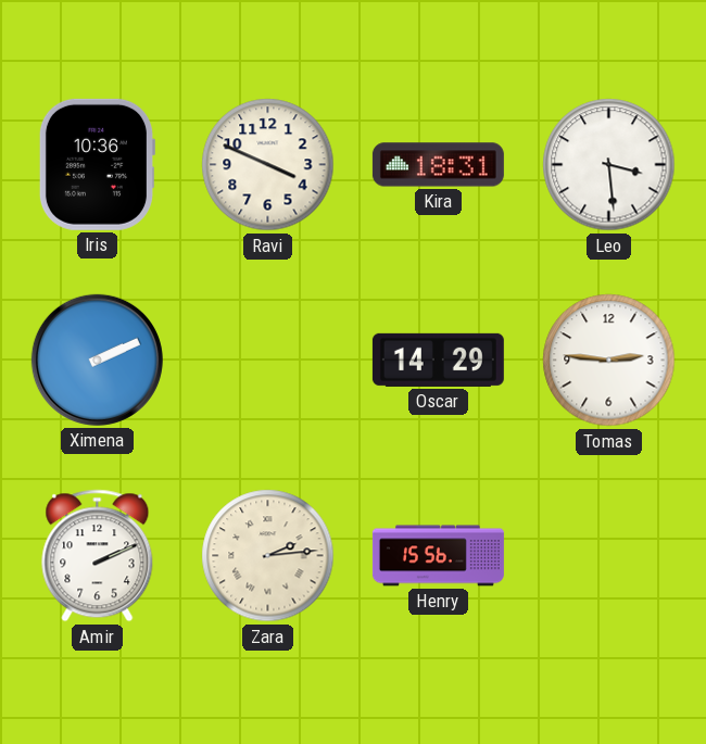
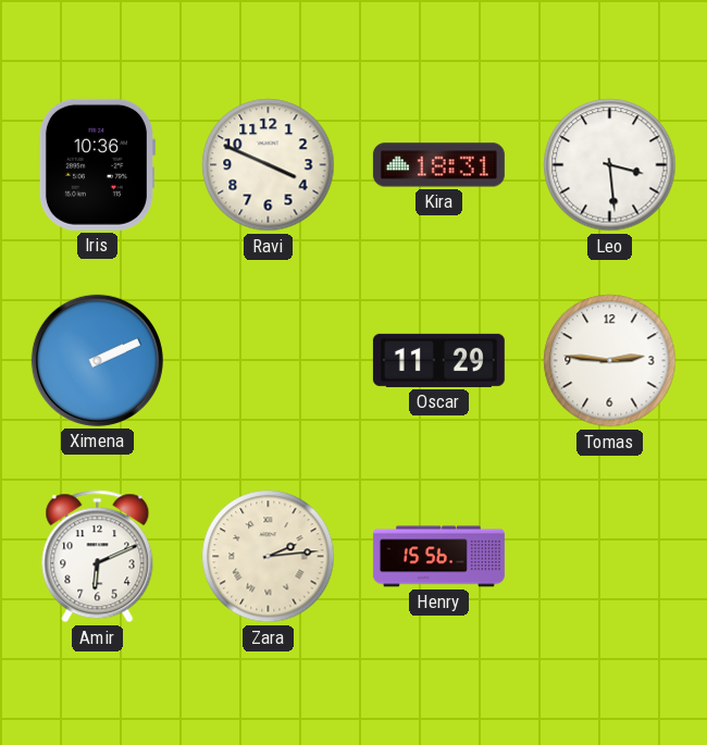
Oscar: 14:29 -> 11:29 (438, 360)
Amir: 2:11 -> 6:11 (98, 557)
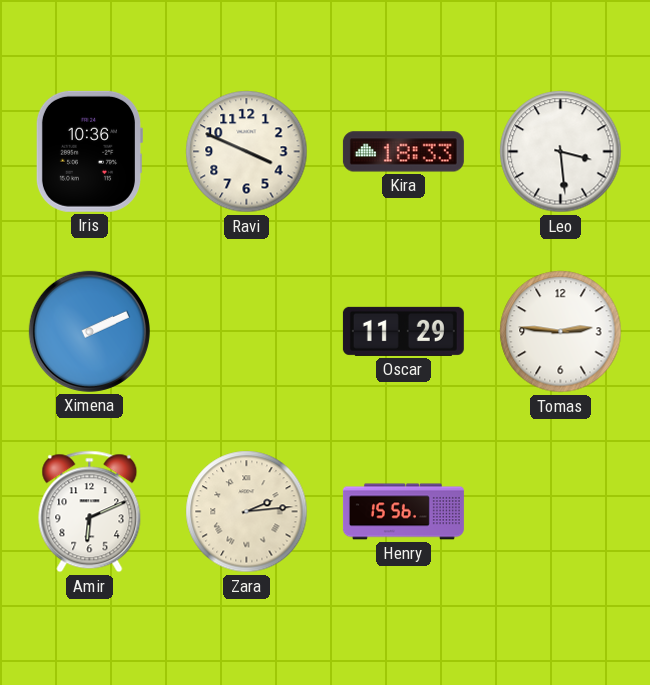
Kira: 18:31 -> 18:33 (403, 152)
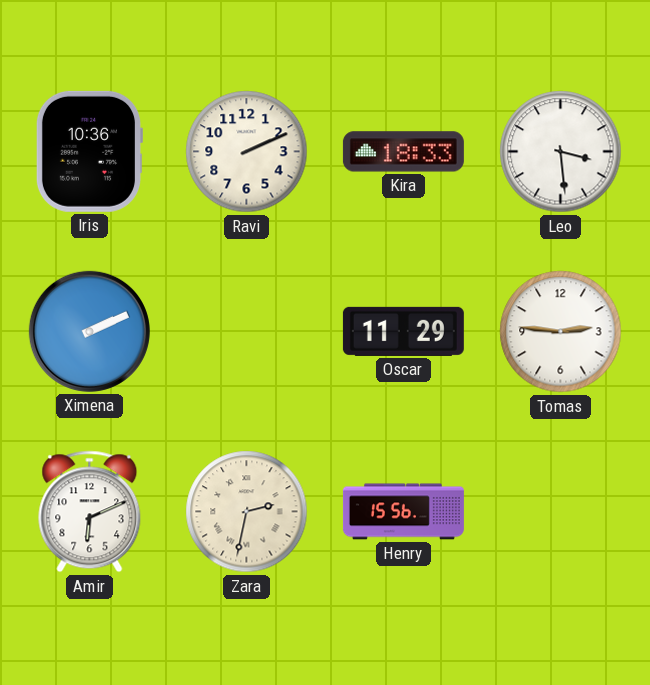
Ravi: 3:49 -> 2:11 (247, 152)
Zara: 2:14 -> 2:32 (247, 512)
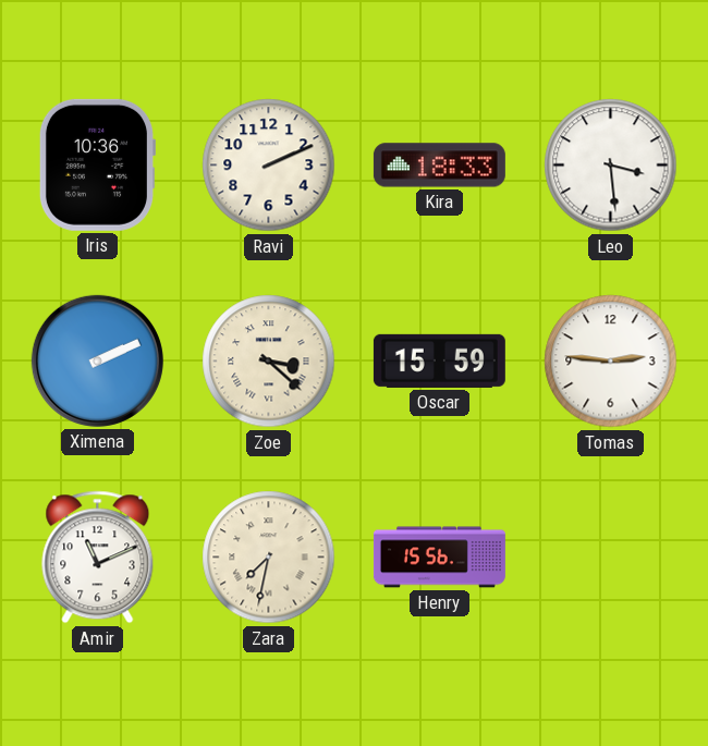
Zoe: none -> 3:22 (269, 362)
Oscar: 11:29 -> 15:59 (439, 360)
Amir: 6:11 -> 11:11 (98, 558)
Zara: 2:32 -> 7:32 (269, 558)
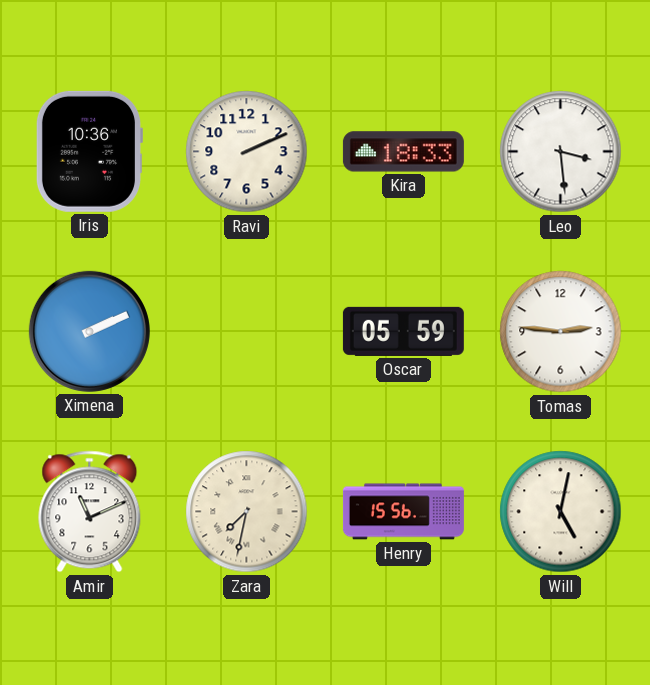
Zoe: 3:22 -> none (269, 362)
Oscar: 15:59 -> 05:59 (403, 331)
Will: none -> 5:02 (561, 512)
